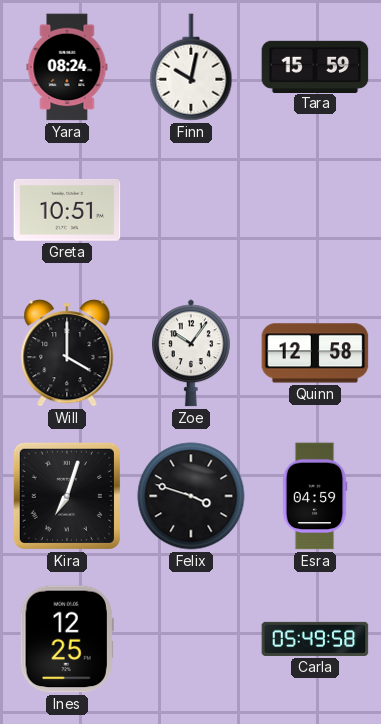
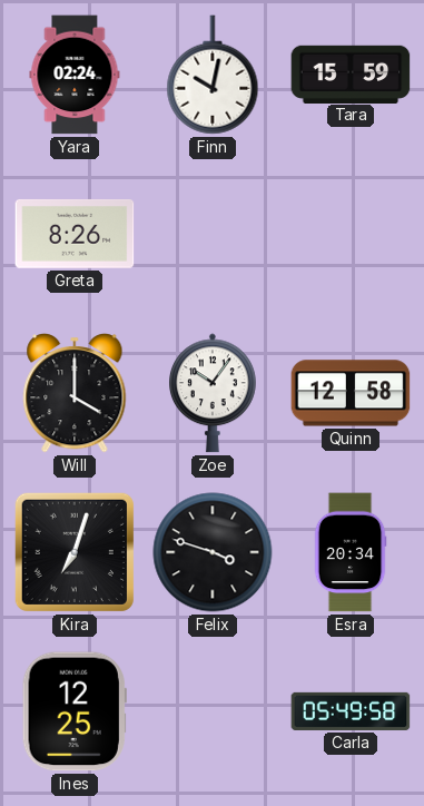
Yara: 08:24 -> 02:24 (75, 75)
Greta: 10:51 -> 8:26 (75, 234)
Esra: 04:59 -> 20:34 (351, 552)
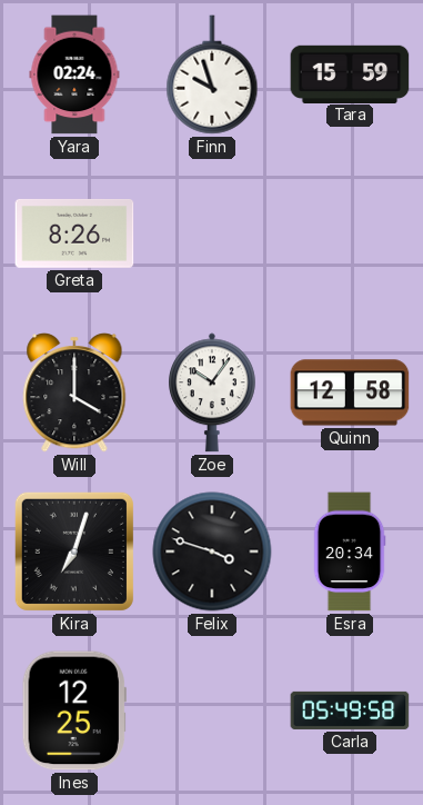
Finn: 10:02 -> 9:57 (212, 74)
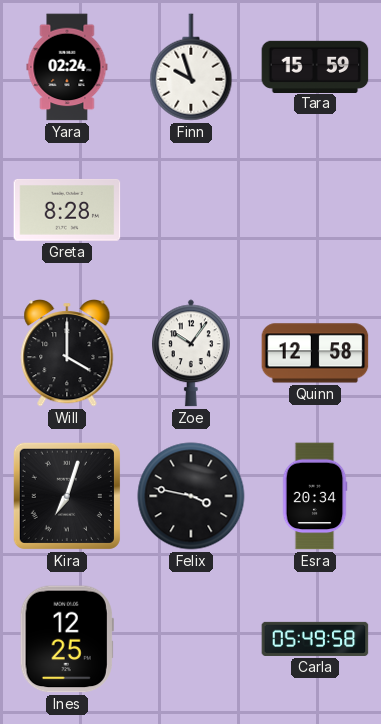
Greta: 8:26 -> 8:28 (67, 210)
Felix: 3:48 -> 3:47 (191, 496)
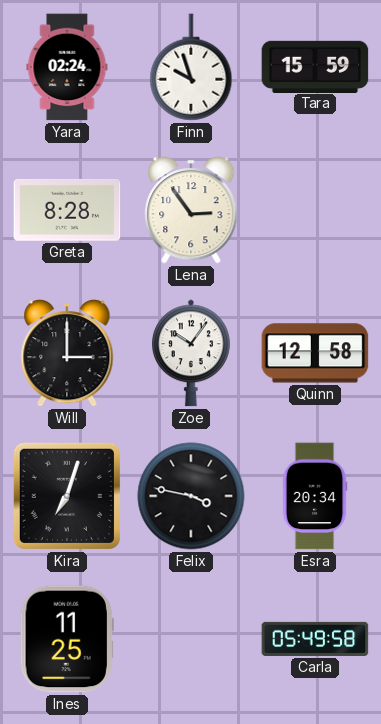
Lena: none -> 2:54 (191, 210)
Will: 4:00 -> 3:00 (67, 353)
Ines: 12:25 -> 11:25 (67, 639)
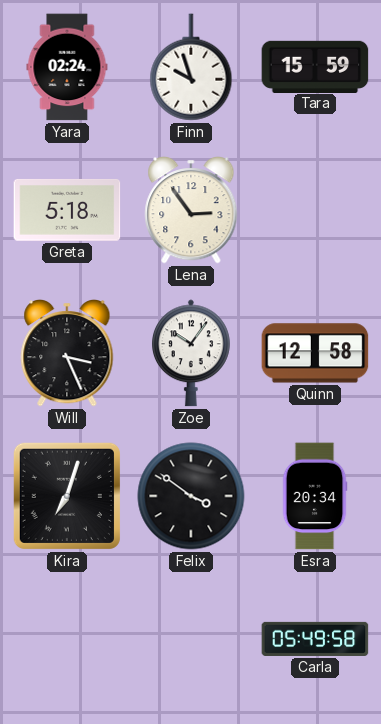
Greta: 8:28 -> 5:18 (67, 210)
Will: 3:00 -> 3:26 (67, 353)
Felix: 3:47 -> 3:51 (191, 496)
Ines: 11:25 -> none (67, 639)
